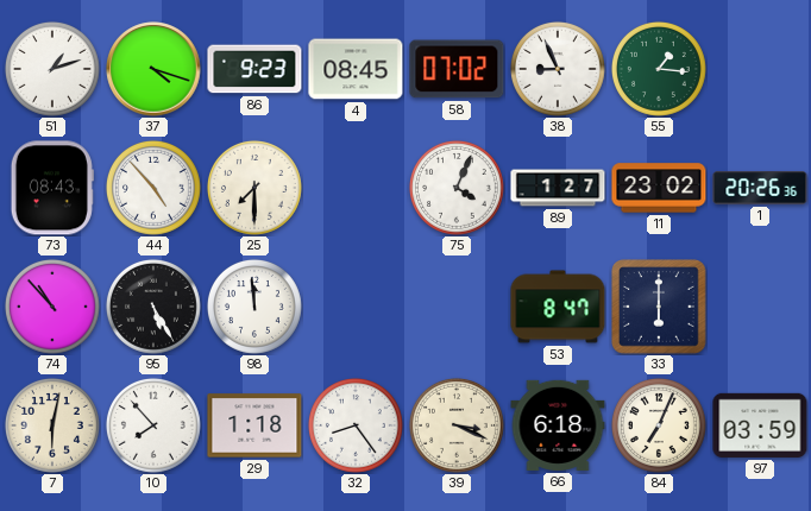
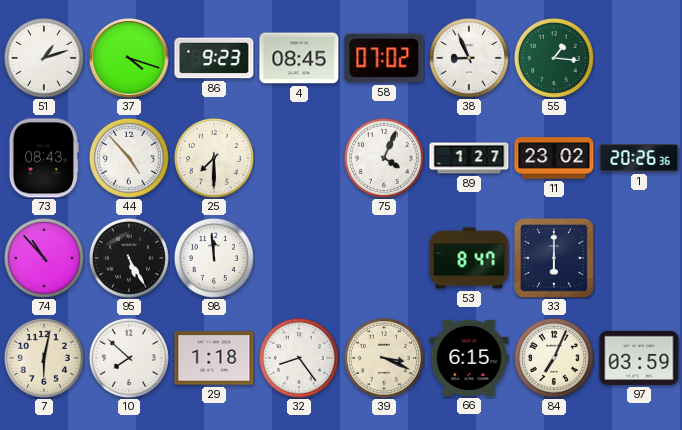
10: 7:53 -> 7:52 (129, 358)
66: 6:18 -> 6:15 (469, 358)
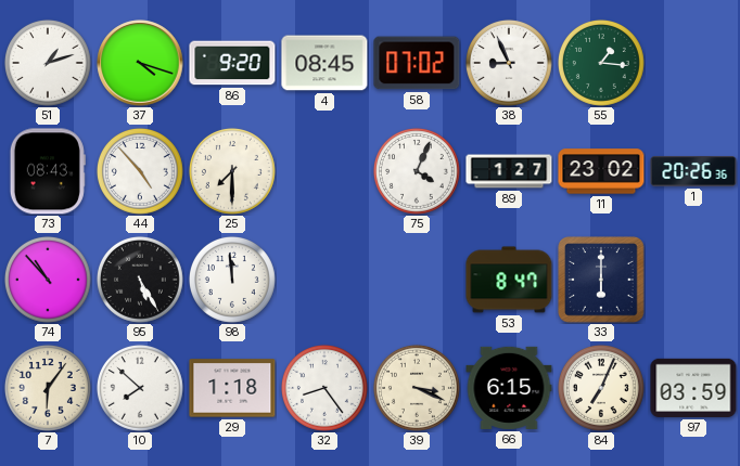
86: 9:23 -> 9:20 (232, 63)
7: 6:02 -> 6:06 (48, 388)
